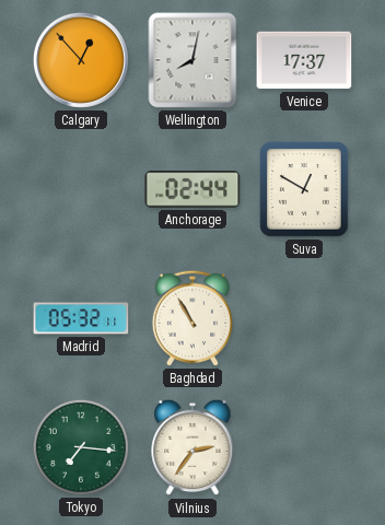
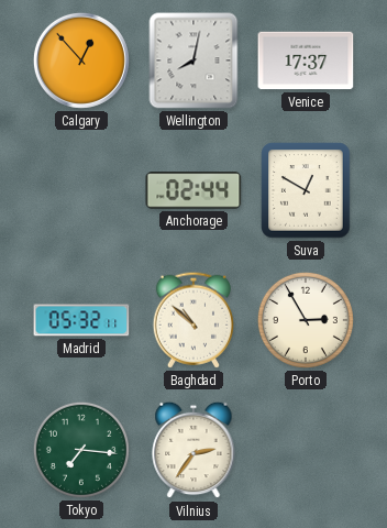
Baghdad: 10:55 -> 10:52 (192, 320)
Porto: none -> 2:55 (306, 320)
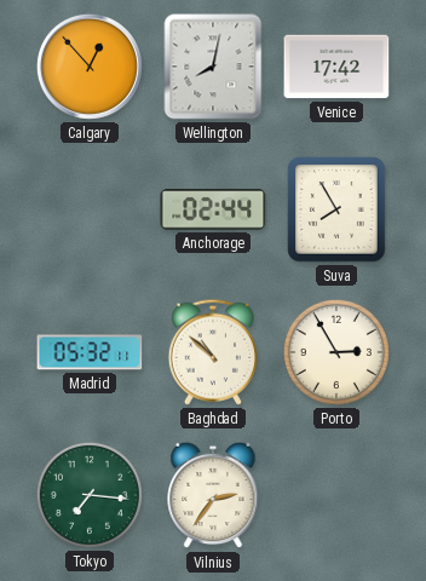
Venice: 17:37 -> 17:42 (336, 67)
Suva: 12:50 -> 7:55 (336, 209)
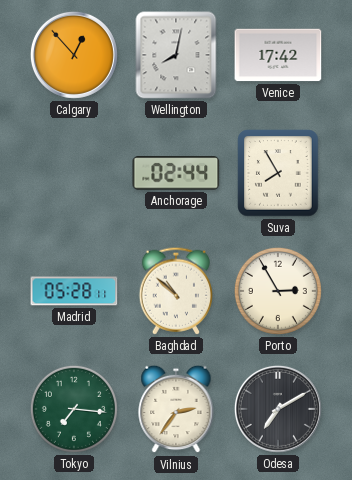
Madrid: 05:32 -> 05:28 (74, 291)
Odesa: none -> 7:10 (278, 409)
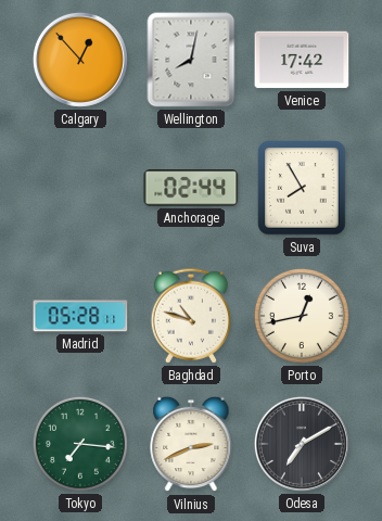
Baghdad: 10:52 -> 10:48 (190, 316)
Porto: 2:55 -> 12:43 (302, 316)
Vilnius: 2:36 -> 2:41 (191, 444)
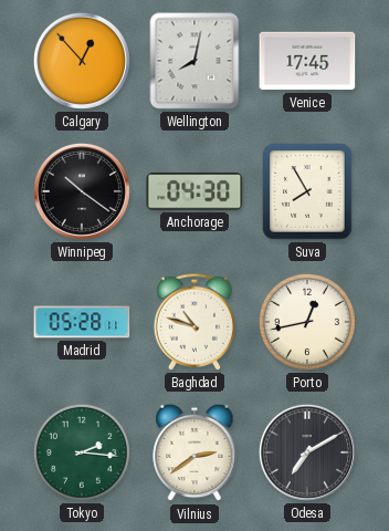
Venice: 17:42 -> 17:45 (307, 61)
Winnipeg: none -> 10:21 (82, 191)
Anchorage: 02:44 -> 04:30 (195, 191)
Tokyo: 7:16 -> 2:16 (82, 452)
Vilnius: 2:41 -> 2:39 (195, 452)
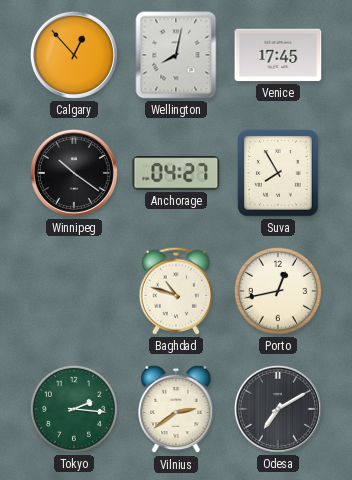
Anchorage: 04:30 -> 04:27 (176, 173)
Madrid: 05:28 -> none (82, 322)
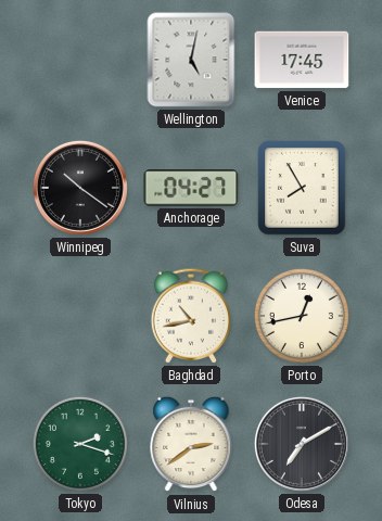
Calgary: 12:53 -> none (74, 55)
Wellington: 8:02 -> 5:02 (191, 60)
Baghdad: 10:48 -> 10:43 (190, 316)
Tokyo: 2:16 -> 2:18 (80, 444)
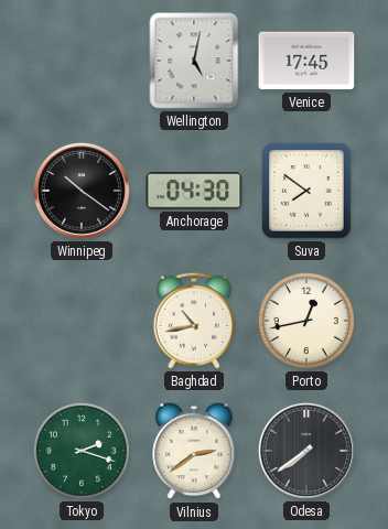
Anchorage: 04:27 -> 04:30 (194, 191)
Suva: 7:55 -> 7:51 (306, 191)
Odesa: 7:10 -> 7:39 (306, 451)
